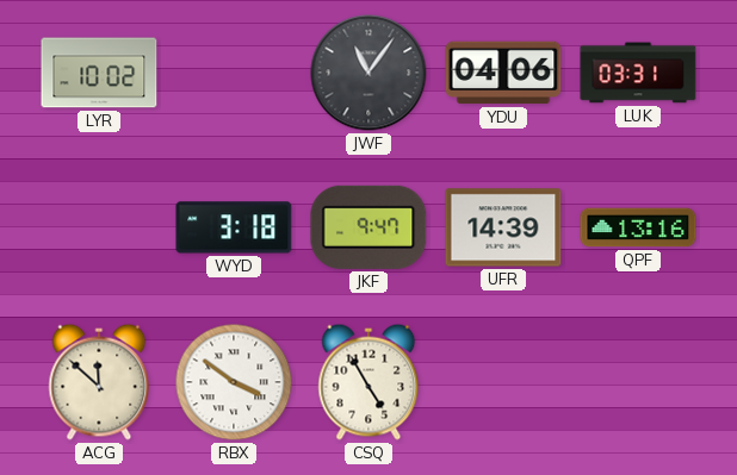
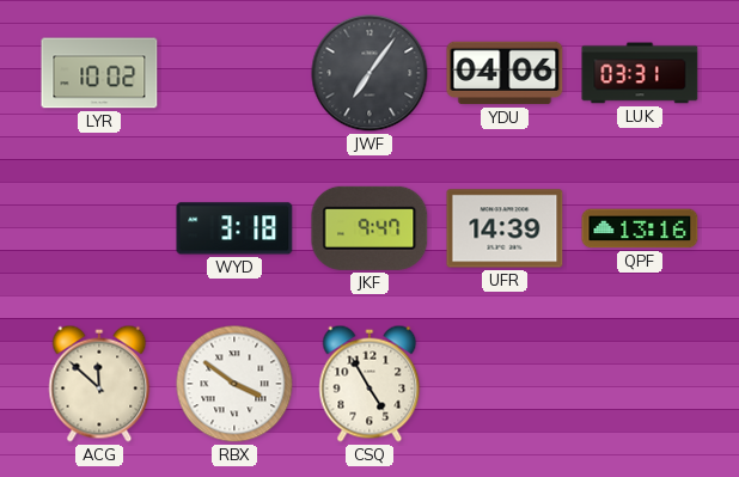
JWF: 11:06 -> 7:06 (369, 73)
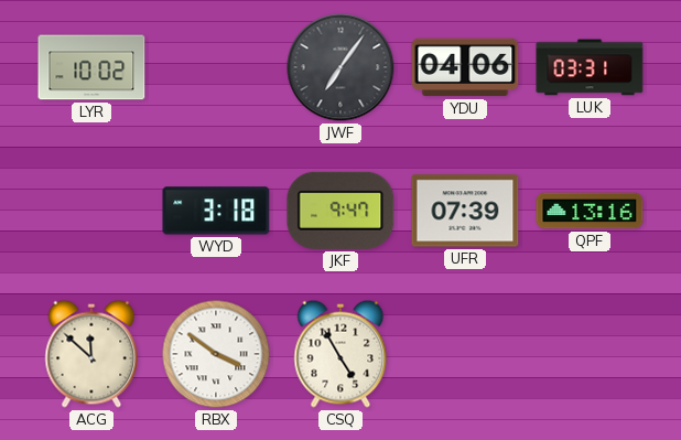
UFR: 14:39 -> 07:39 (465, 211)
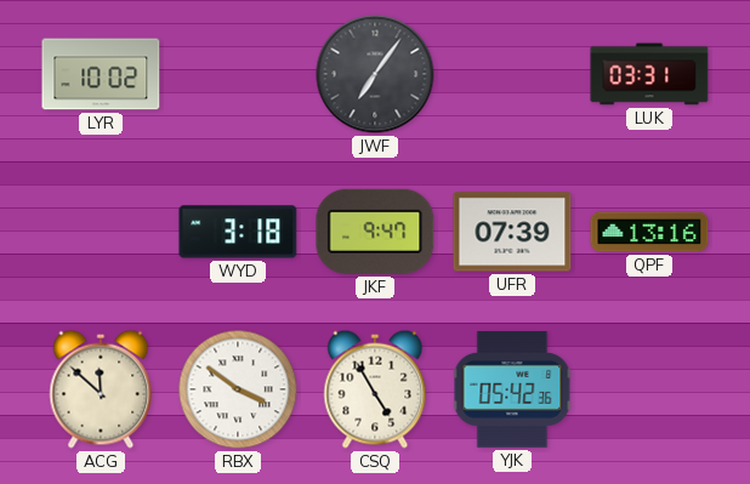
YDU: 04:06 -> none (465, 67)
YJK: none -> 05:42 (512, 389)
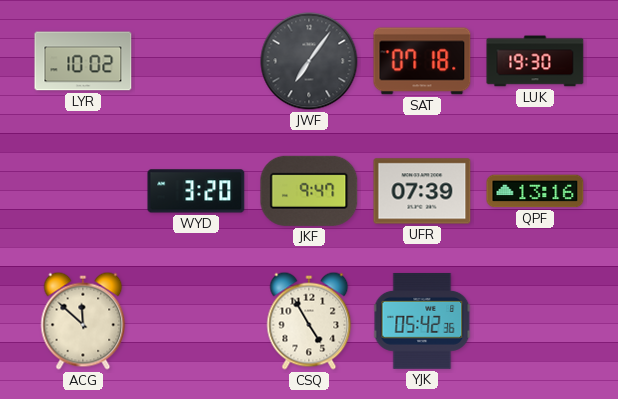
SAT: none -> 07:18 (422, 61)
LUK: 03:31 -> 19:30 (535, 61)
WYD: 3:18 -> 3:20 (196, 191)
RBX: 3:51 -> none (238, 389)
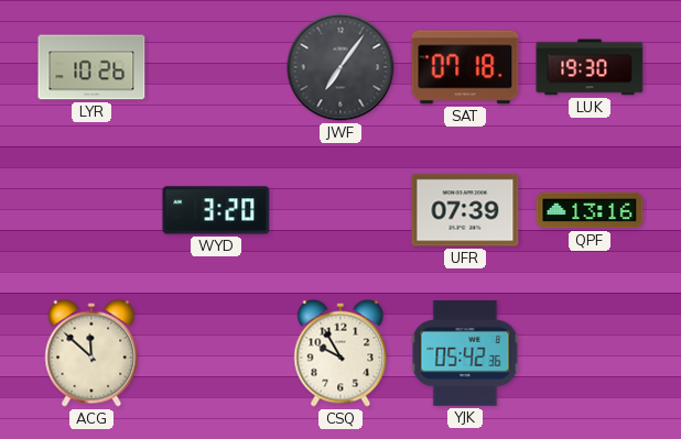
LYR: 10:02 -> 10:26 (91, 67)
JKF: 9:47 -> none (309, 191)
CSQ: 4:55 -> 9:55 (340, 353)
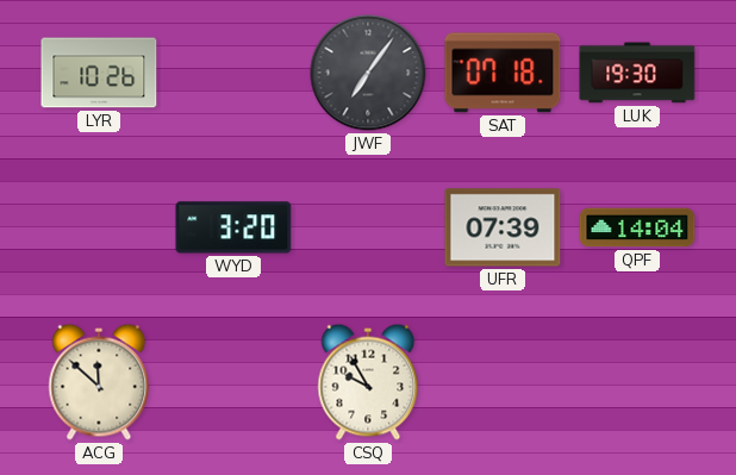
QPF: 13:16 -> 14:04 (637, 227)
YJK: 05:42 -> none (465, 353)
